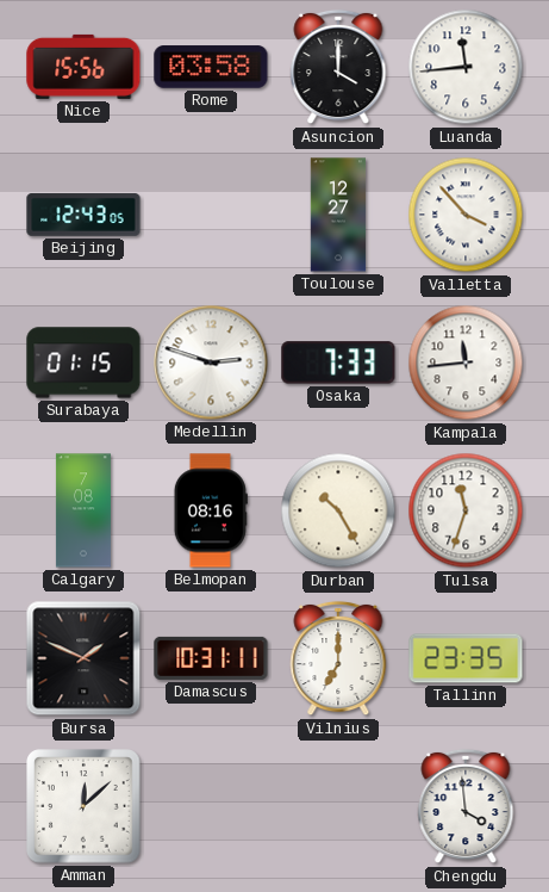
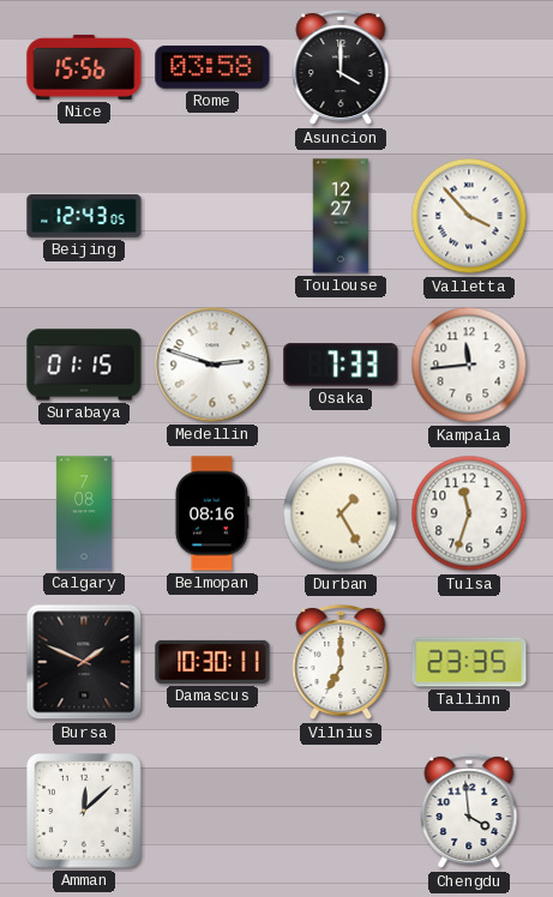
Luanda: 11:44 -> none (466, 67)
Durban: 10:25 -> 1:25 (341, 513)
Damascus: 10:31 -> 10:30 (212, 662)
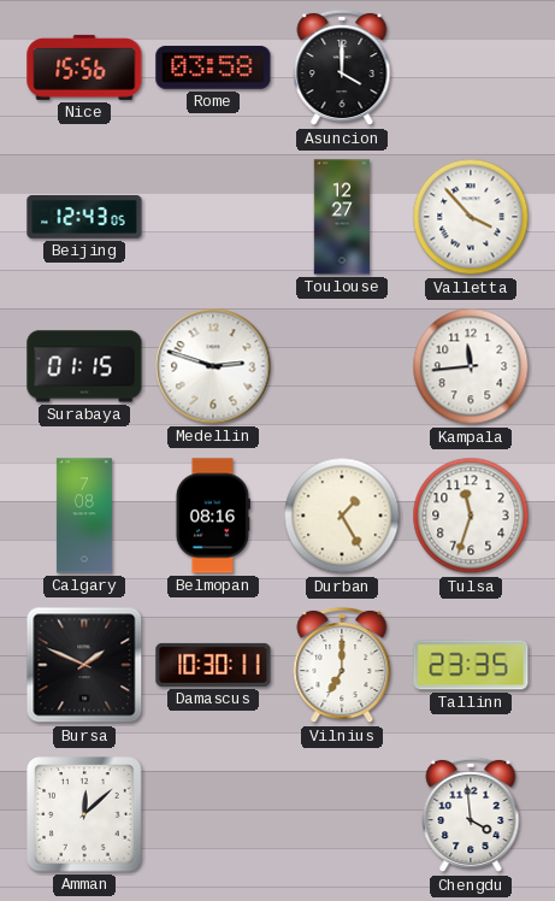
Osaka: 7:33 -> none (341, 365)
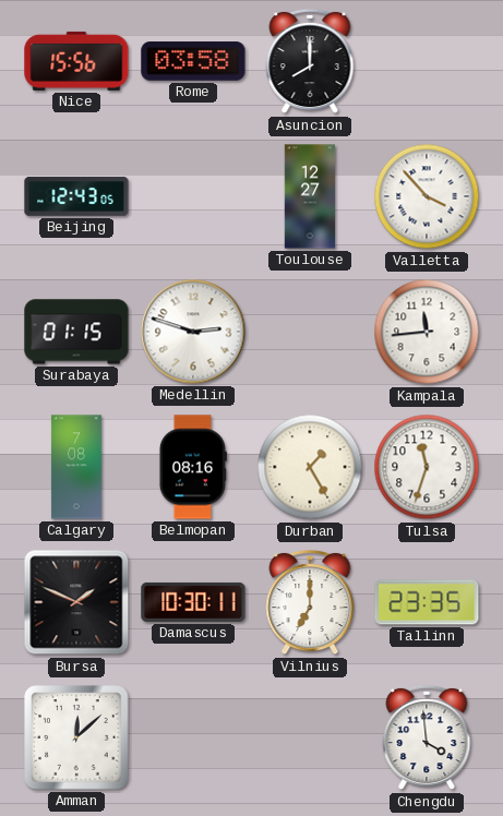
Asuncion: 4:00 -> 8:00 (310, 61)
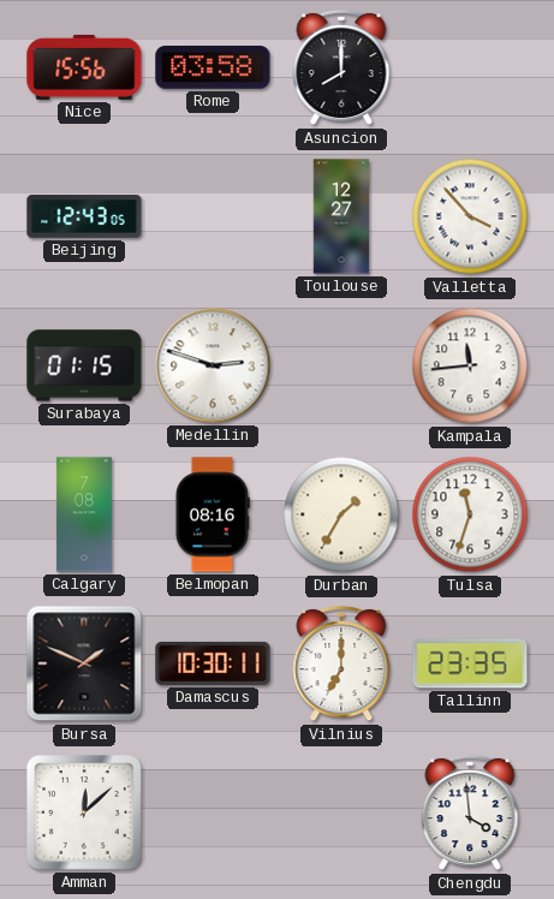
Durban: 1:25 -> 1:35 (341, 514)
